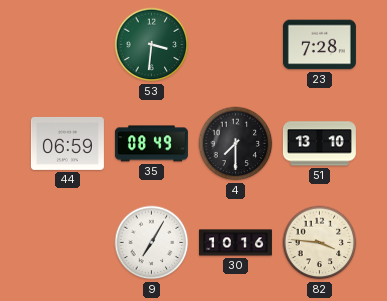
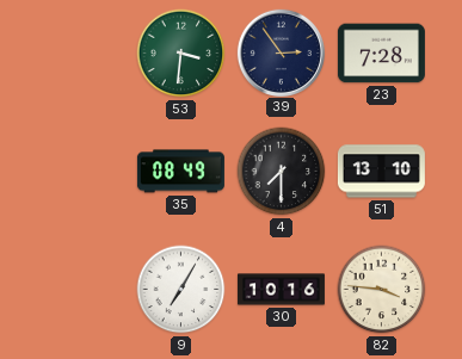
39: none -> 2:54 (281, 52)
44: 06:59 -> none (67, 143)
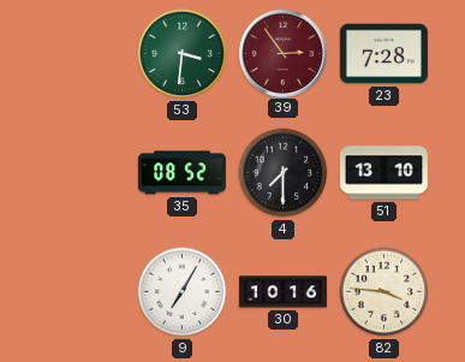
39 dial: navy -> burgundy (282, 53)
35: 08:49 -> 08:52 (181, 173)
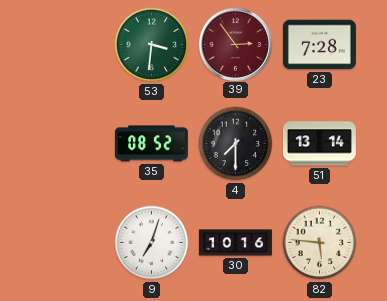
51: 13:10 -> 13:14 (319, 144)
9: 7:05 -> 7:03 (152, 243)
82: 3:46 -> 5:46 (320, 243)
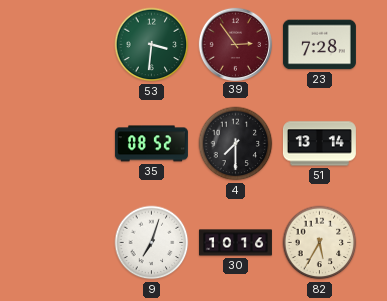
82: 5:46 -> 5:35 (320, 243)
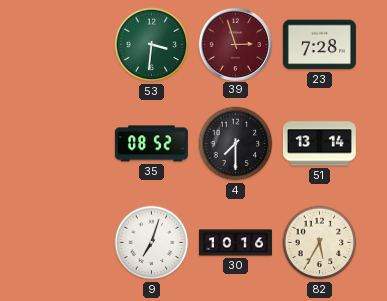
39: 2:54 -> 2:57 (235, 44)
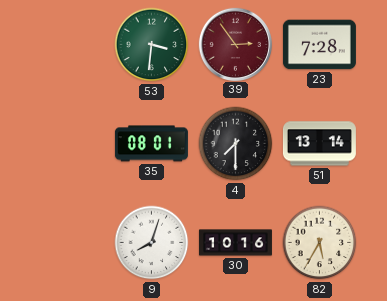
39: 2:57 -> 2:54 (235, 44)
35: 08:52 -> 08:01 (151, 144)
9: 7:03 -> 8:03 (152, 243)
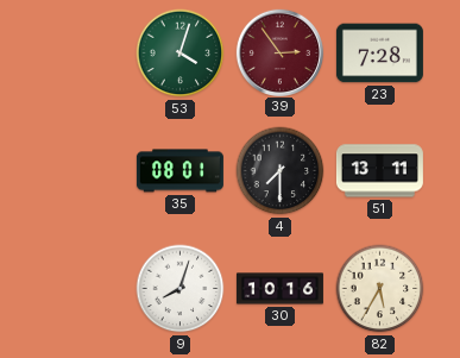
53: 3:31 -> 4:03 (181, 54)
51: 13:14 -> 13:11 (379, 171)
